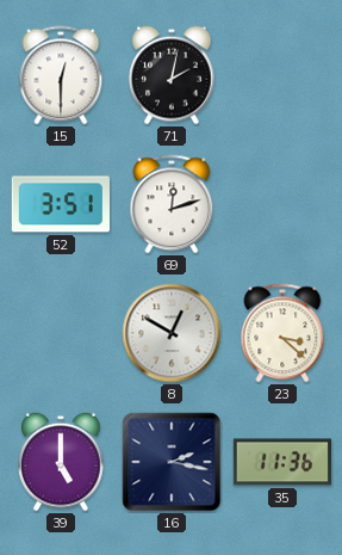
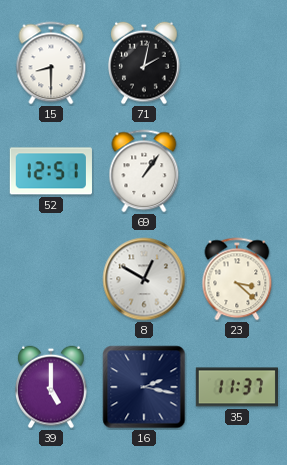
15: 12:30 -> 8:30 (51, 63)
52: 3:51 -> 12:51 (51, 171)
69: 12:12 -> 1:06 (144, 171)
35: 11:36 -> 11:37 (236, 387)
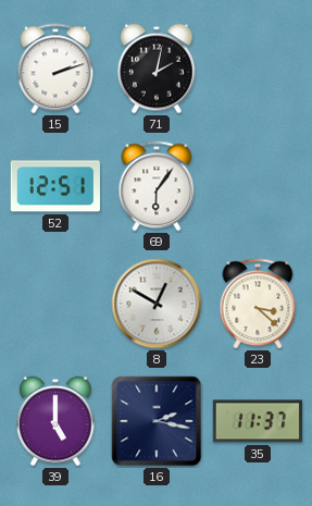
15: 8:30 -> 2:12 (55, 69)
69: 1:06 -> 6:06 (157, 186)
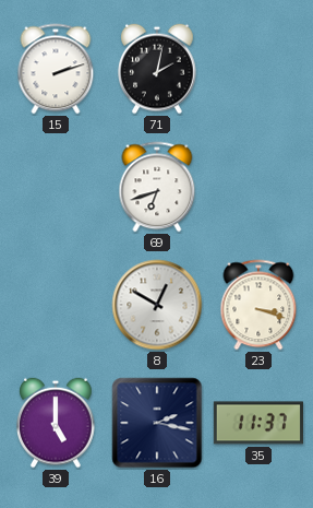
52: 12:51 -> none (55, 186)
69: 6:06 -> 6:42 (157, 187)
23: 3:22 -> 3:18 (258, 305)
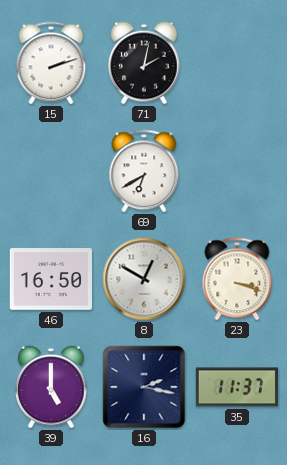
69: 6:42 -> 6:40 (144, 171)
46: none -> 16:50 (50, 279)
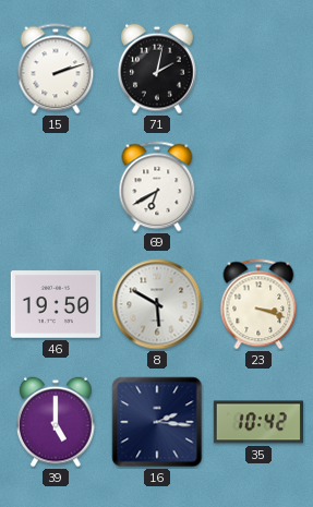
46: 16:50 -> 19:50 (55, 304)
8: 12:50 -> 5:50 (157, 304)
16: 2:17 -> 2:16 (157, 422)
35: 11:37 -> 10:42 (257, 422)
